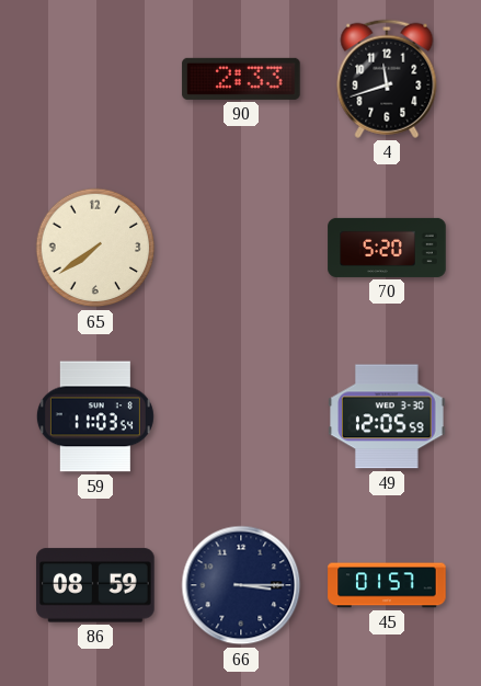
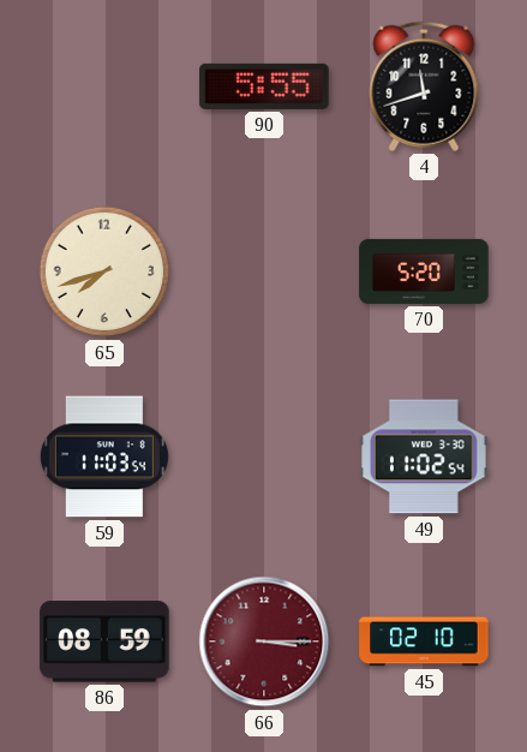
90: 2:33 -> 5:55 (264, 86)
65: 7:39 -> 7:42 (104, 271)
49: 12:05 -> 11:02 (424, 456)
66 dial: navy -> burgundy (264, 641)
45: 01:57 -> 02:10 (424, 641)
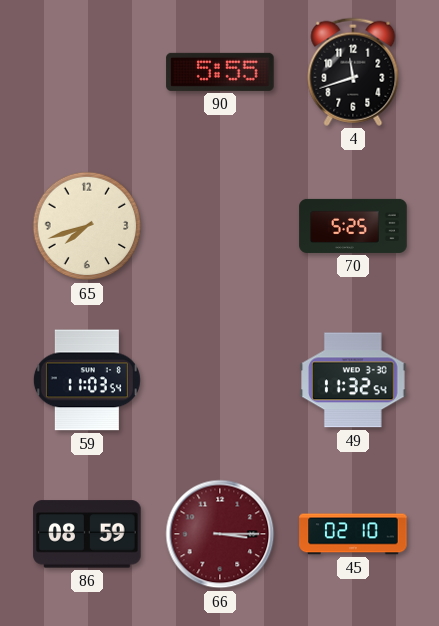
70: 5:20 -> 5:25 (353, 226)
49: 11:02 -> 11:32 (353, 380)
